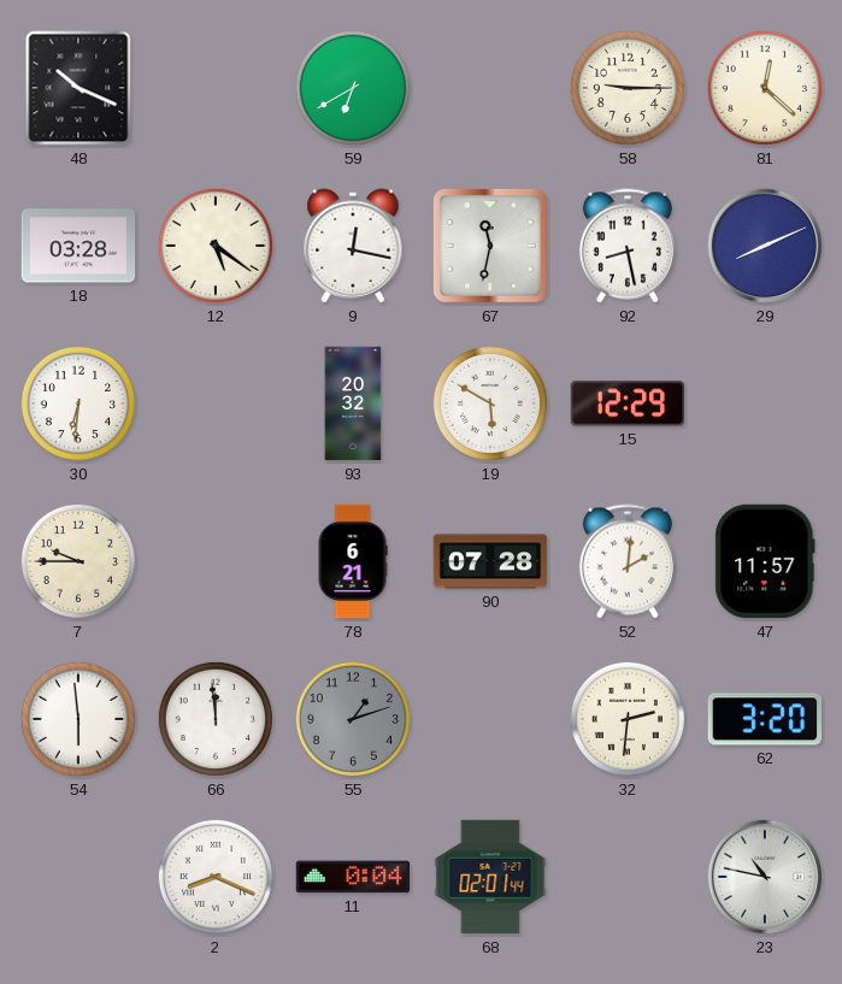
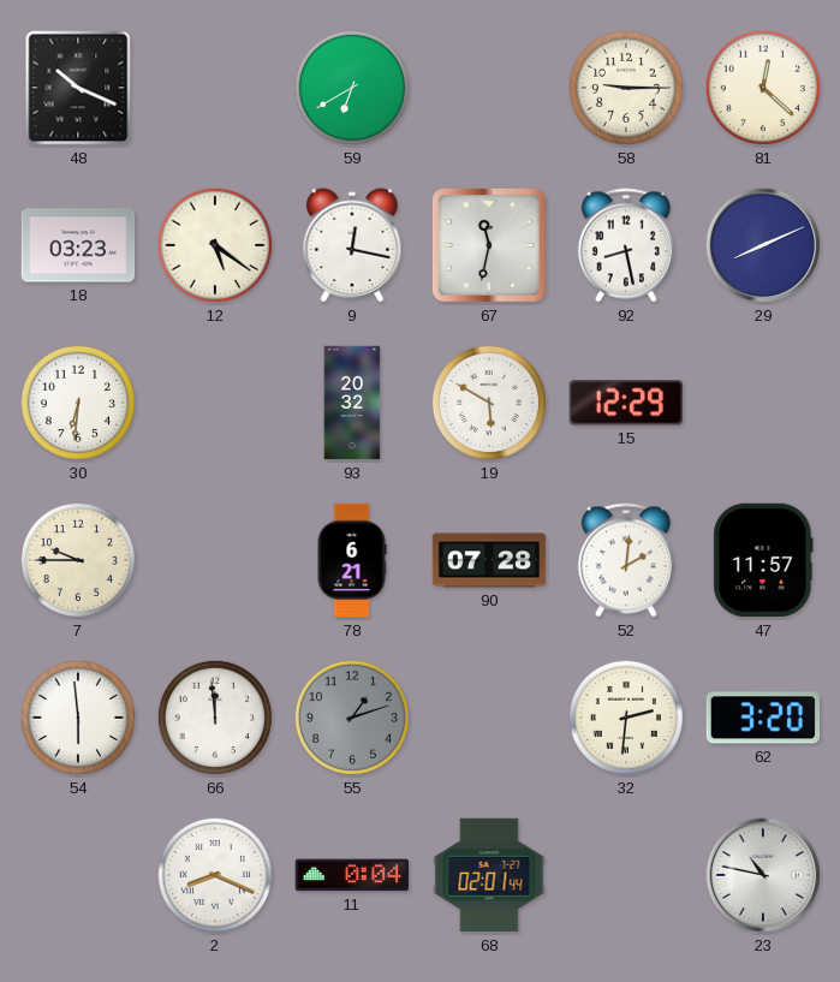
18: 03:28 -> 03:23 (78, 245)
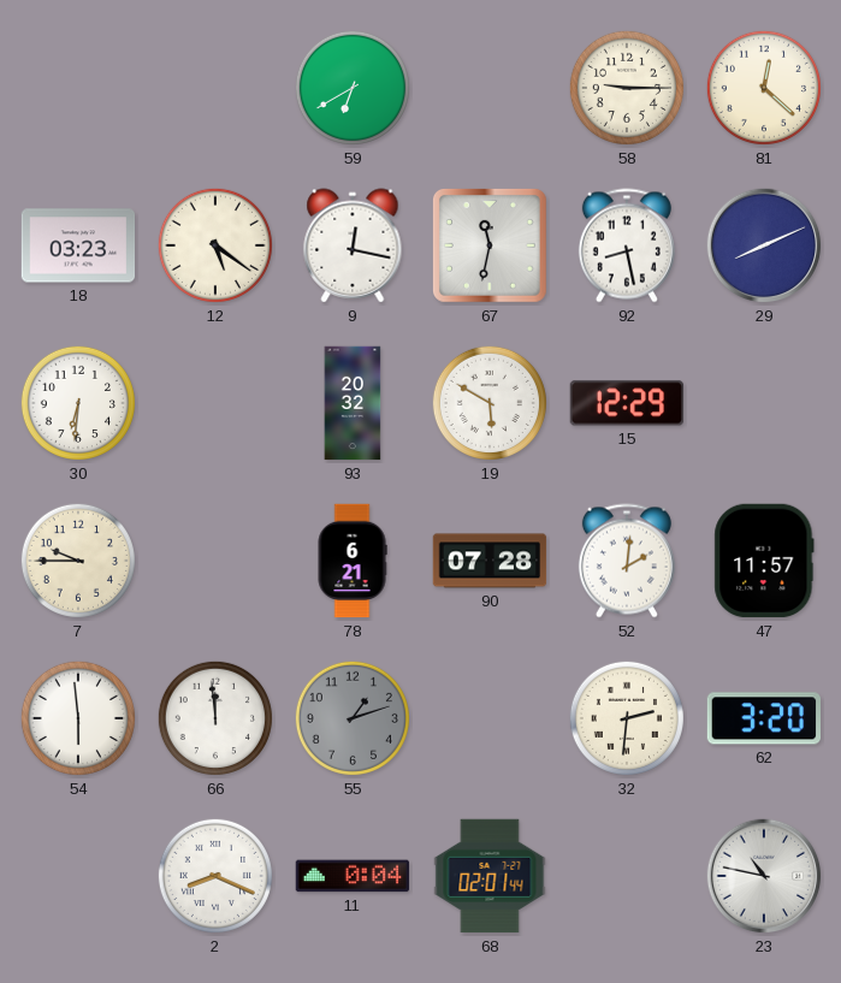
48: 10:19 -> none (78, 88)
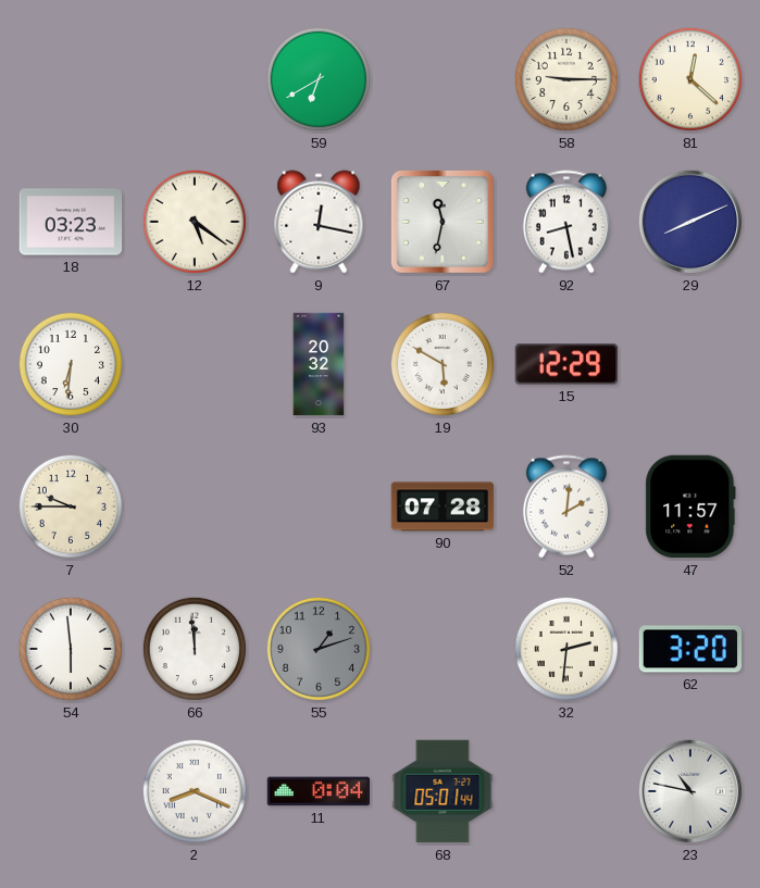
78: 6:21 -> none (353, 561)
68: 02:01 -> 05:01 (443, 791)
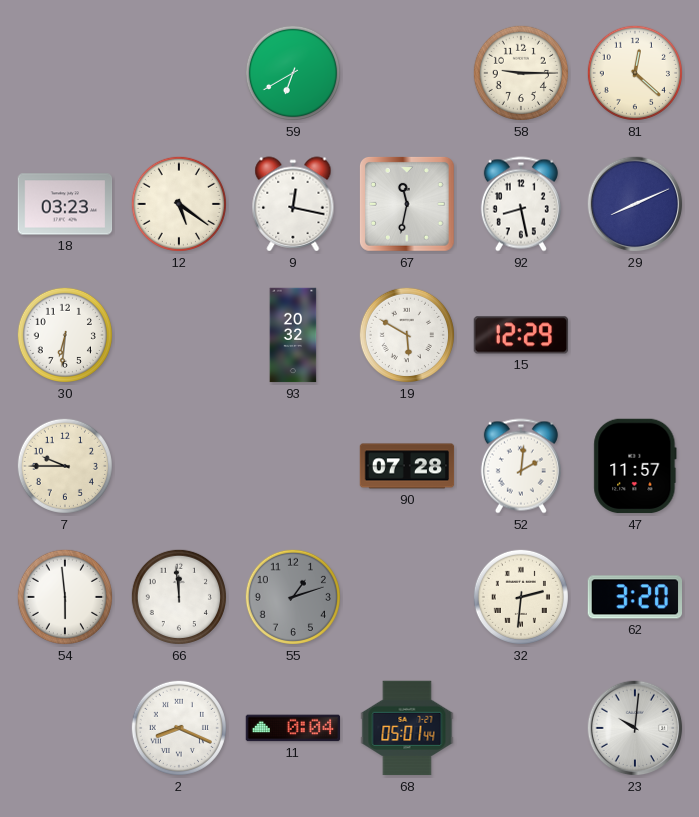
23: 10:47 -> 10:01 (635, 728)
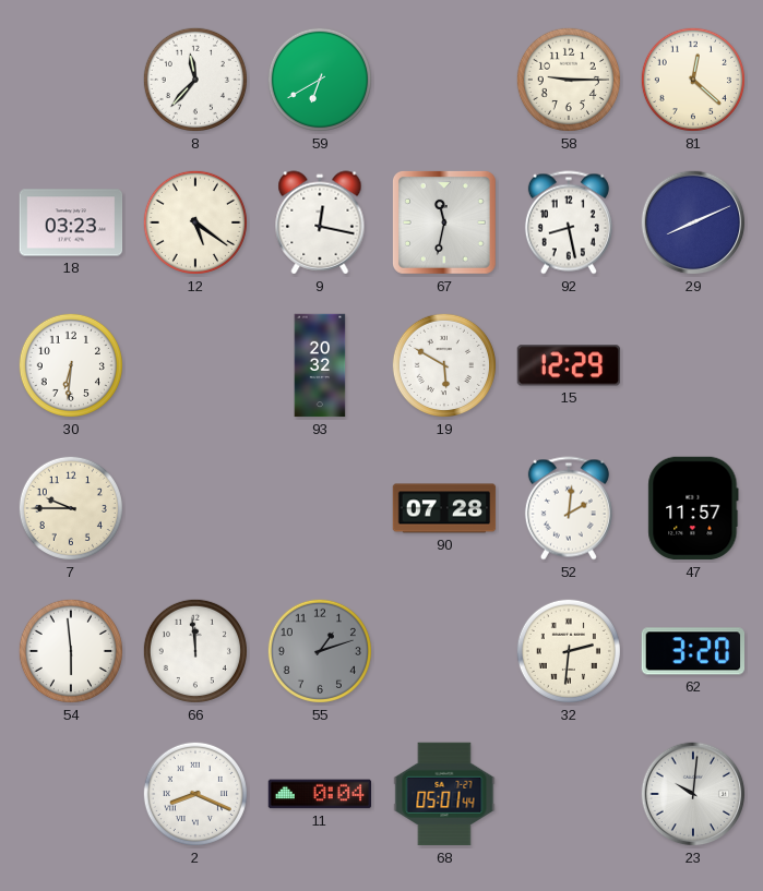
8: none -> 11:37 (195, 80)
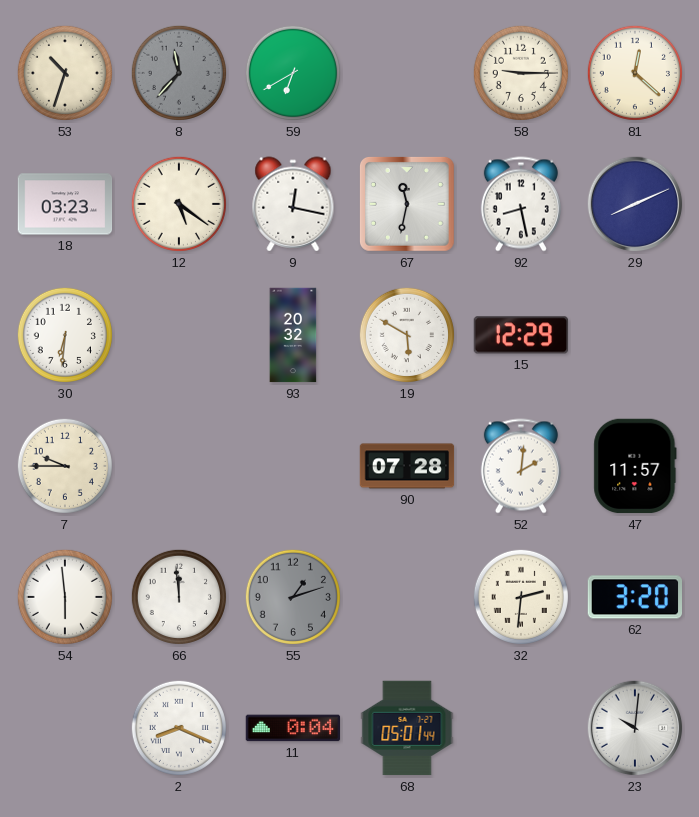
53: none -> 10:33 (65, 73)
8 dial: white -> grey (179, 73)
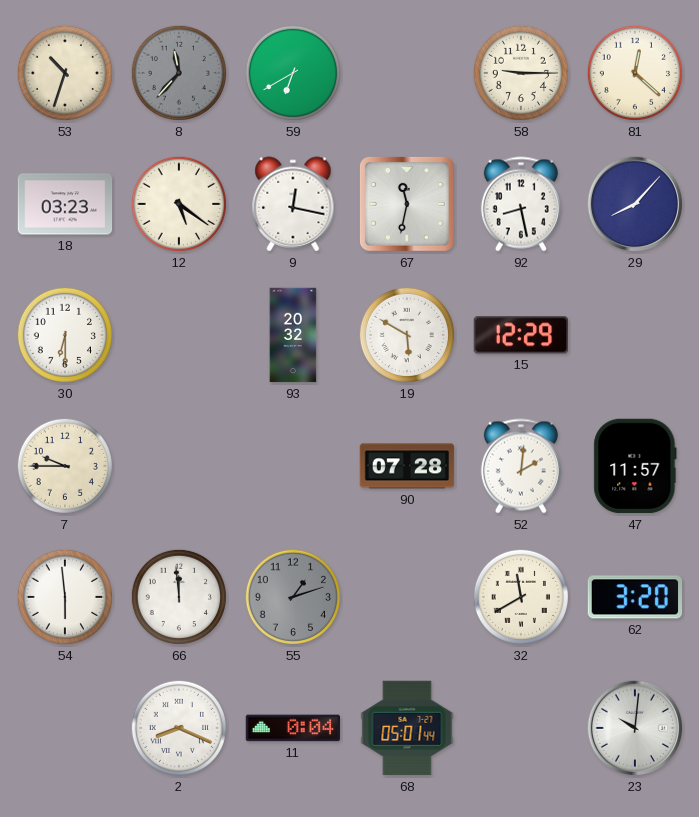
29: 8:11 -> 8:07 (635, 204)
30: 6:31 -> 6:30 (65, 335)
32: 2:31 -> 11:40 (521, 597)
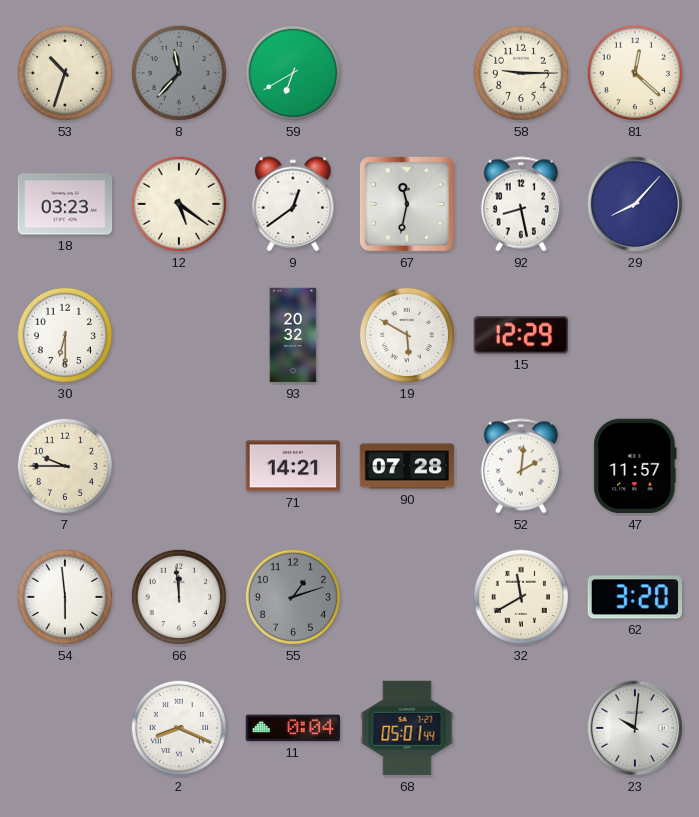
9: 12:17 -> 12:39 (293, 204)
71: none -> 14:21 (293, 466)
